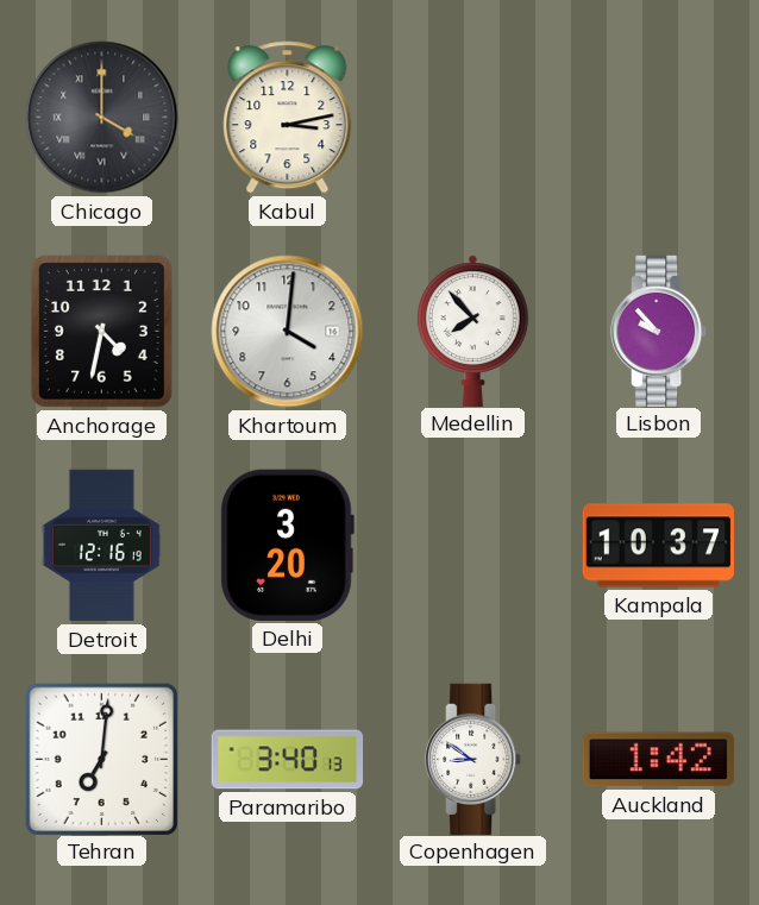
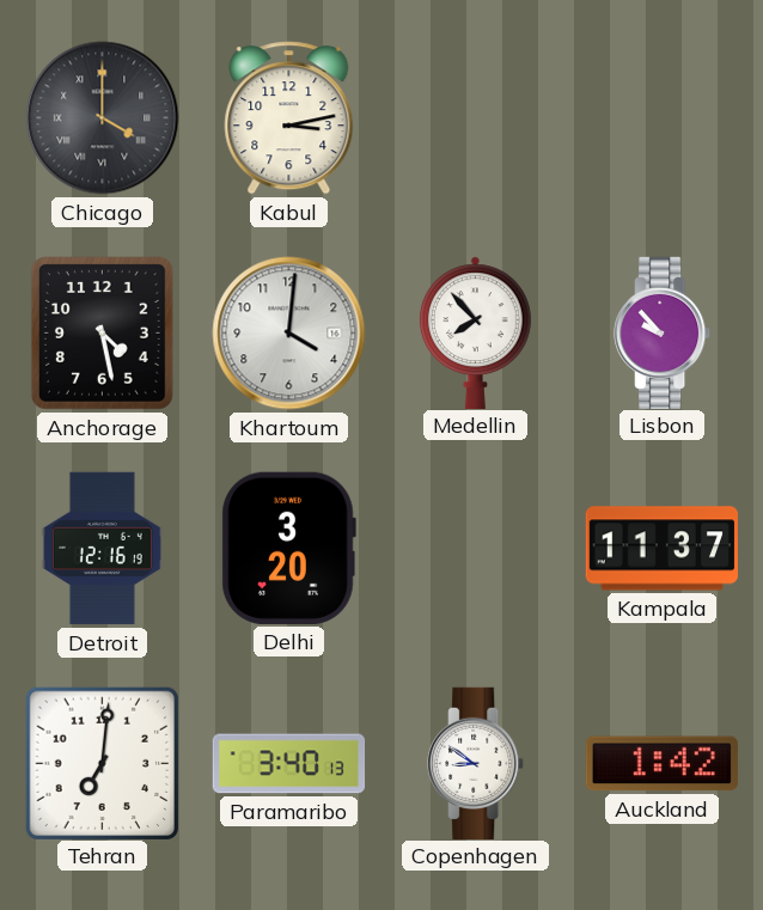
Anchorage: 4:32 -> 4:28 (103, 334)
Kampala: 10:37 -> 11:37 (661, 549)
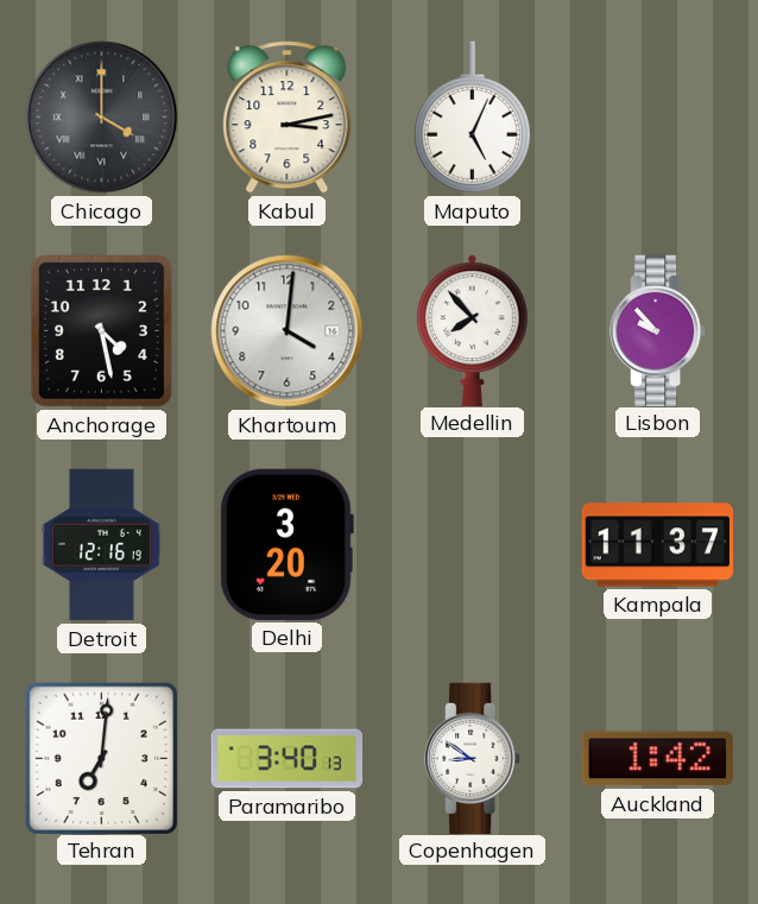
Maputo: none -> 5:04 (472, 118)
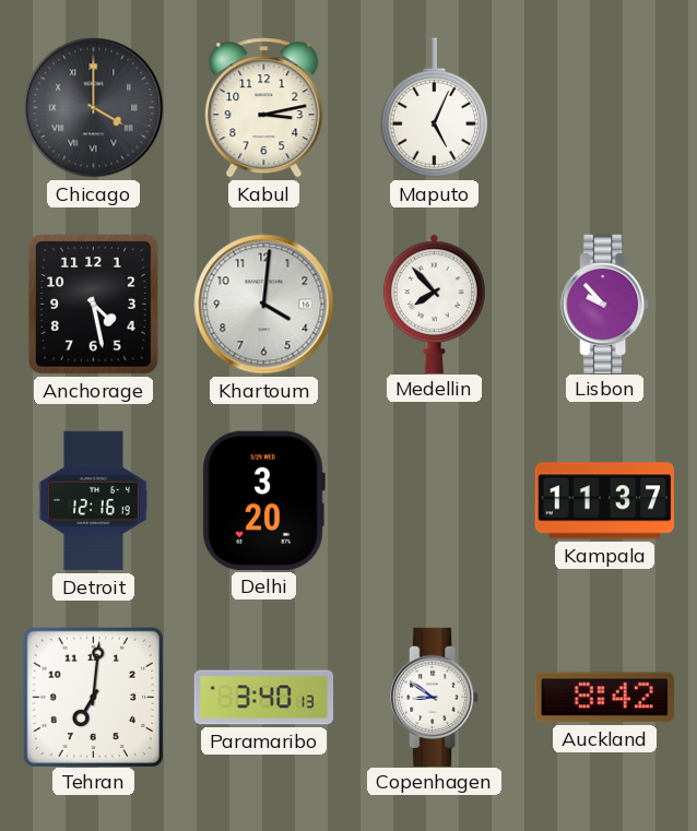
Auckland: 1:42 -> 8:42 (604, 698)
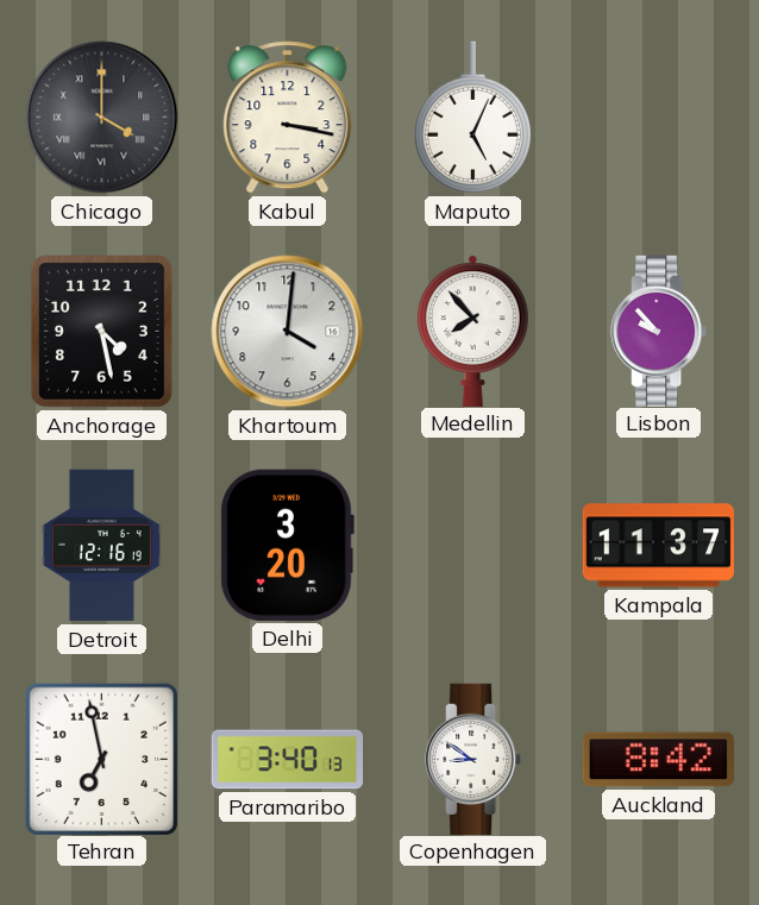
Kabul: 3:13 -> 3:17 (288, 118)
Tehran: 7:01 -> 6:58 (101, 759)
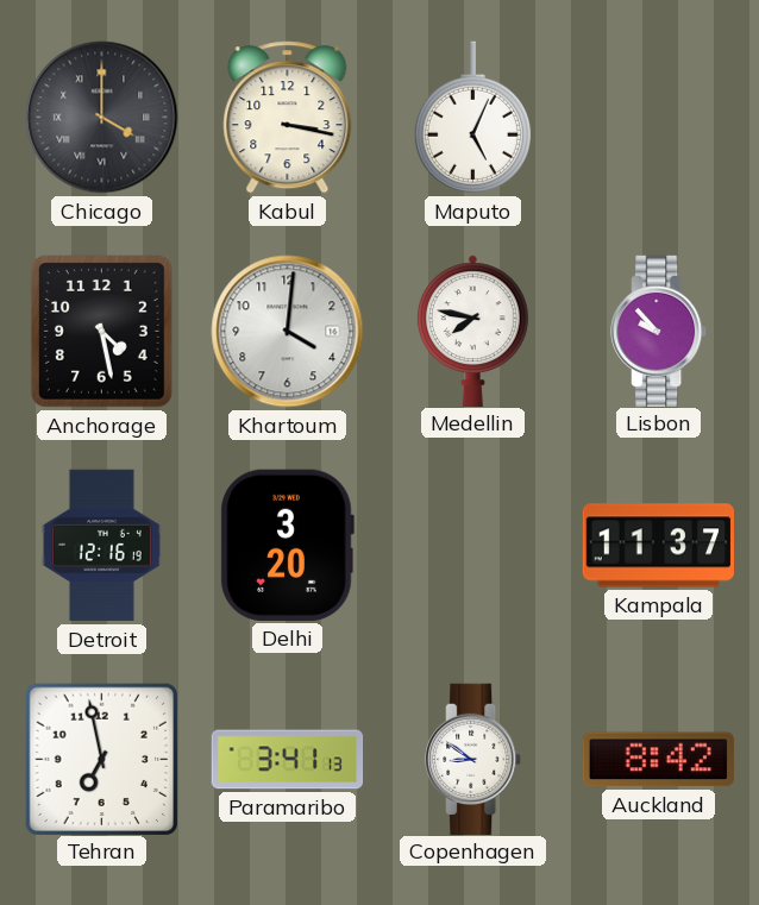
Medellin: 7:53 -> 7:47 (472, 331)
Paramaribo: 3:40 -> 3:41 (288, 760)
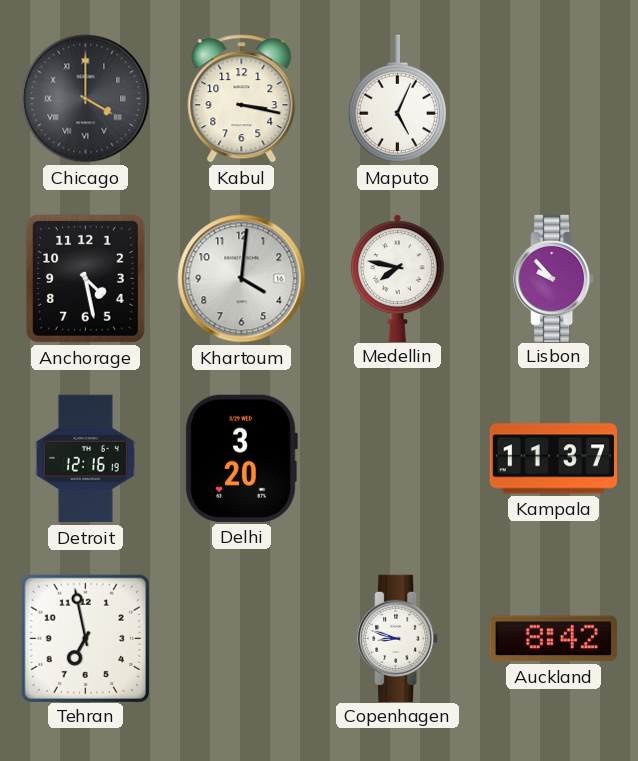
Paramaribo: 3:41 -> none (288, 760)
Copenhagen: 8:51 -> 8:48 (398, 638)
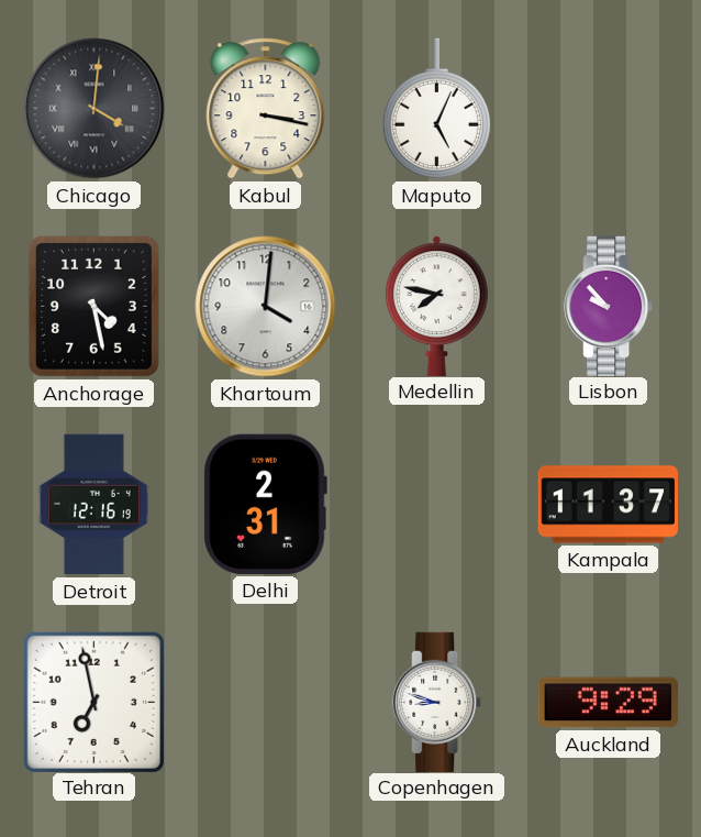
Chicago: 4:00 -> 4:01 (94, 109)
Delhi: 3:20 -> 2:31 (265, 504)
Auckland: 8:42 -> 9:29 (608, 703)
